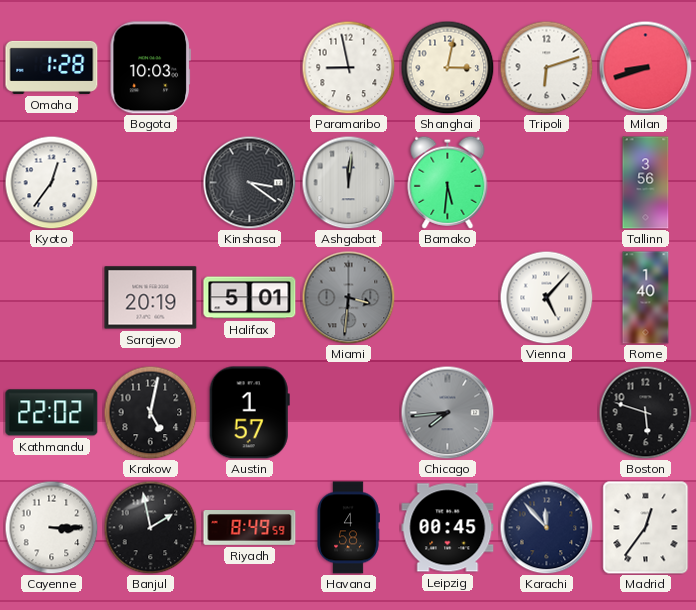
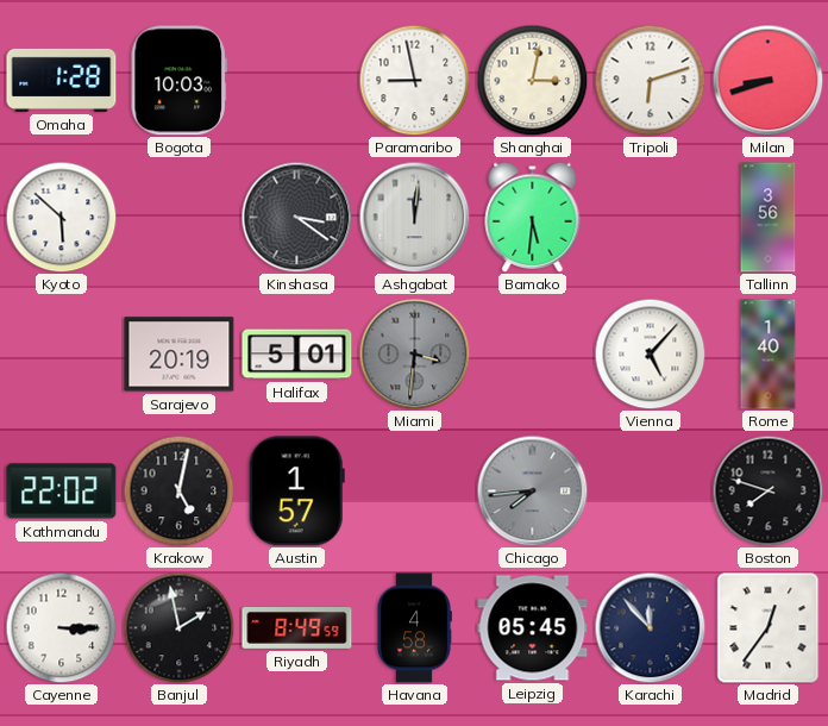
Kyoto: 12:36 -> 5:52 (61, 217)
Boston: 5:48 -> 7:48 (767, 490)
Leipzig: 00:45 -> 05:45 (533, 628)
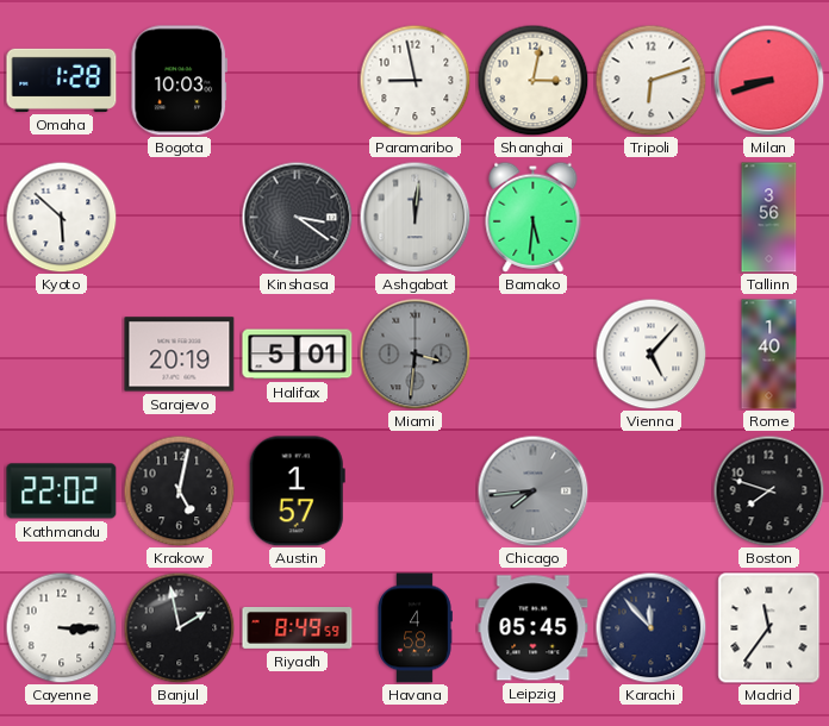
Madrid: 12:36 -> 11:36 (769, 628)
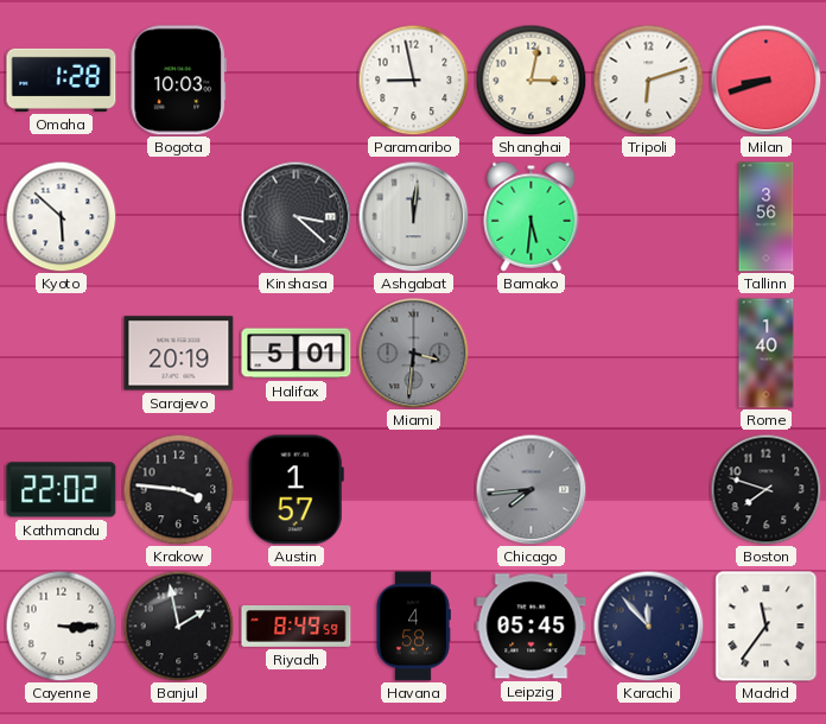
Kinshasa: 3:21 -> 3:22 (296, 216)
Vienna: 5:07 -> none (650, 353)
Krakow: 5:02 -> 3:46 (178, 489)
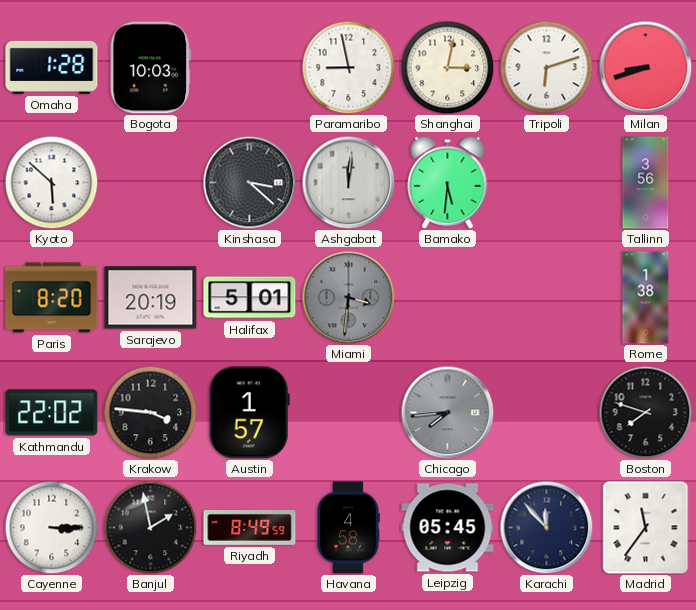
Paris: none -> 8:20 (52, 298)
Rome: 1:40 -> 1:38 (646, 298)
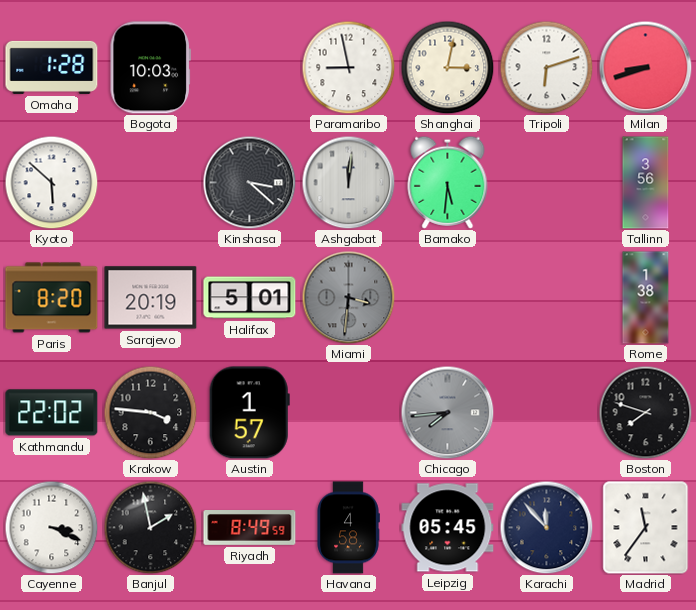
Cayenne: 3:15 -> 3:19 (51, 527)
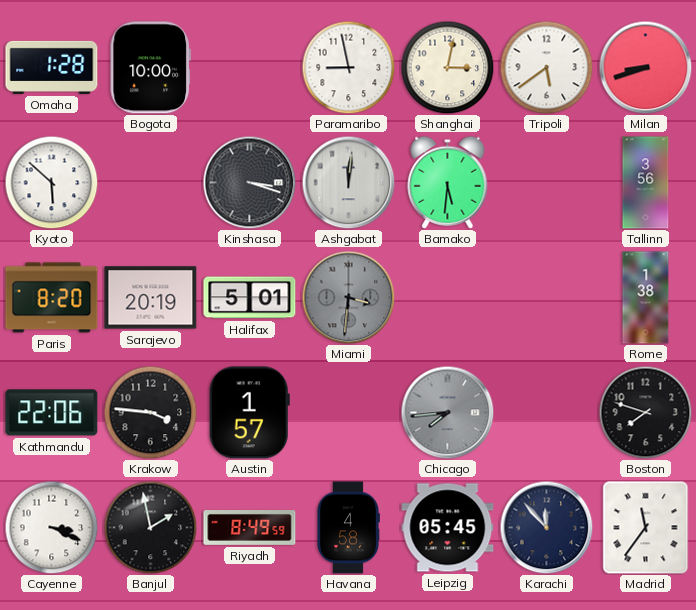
Bogota: 10:03 -> 10:00 (150, 68)
Tripoli: 6:12 -> 5:39 (546, 67)
Kinshasa: 3:22 -> 3:18 (249, 182)
Kathmandu: 22:02 -> 22:06 (52, 413)
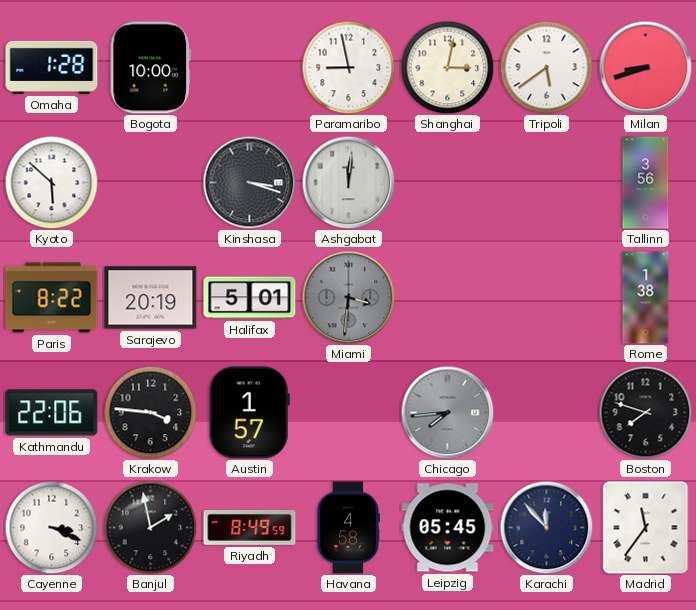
Bamako: 5:31 -> none (448, 182)
Paris: 8:20 -> 8:22 (52, 298)
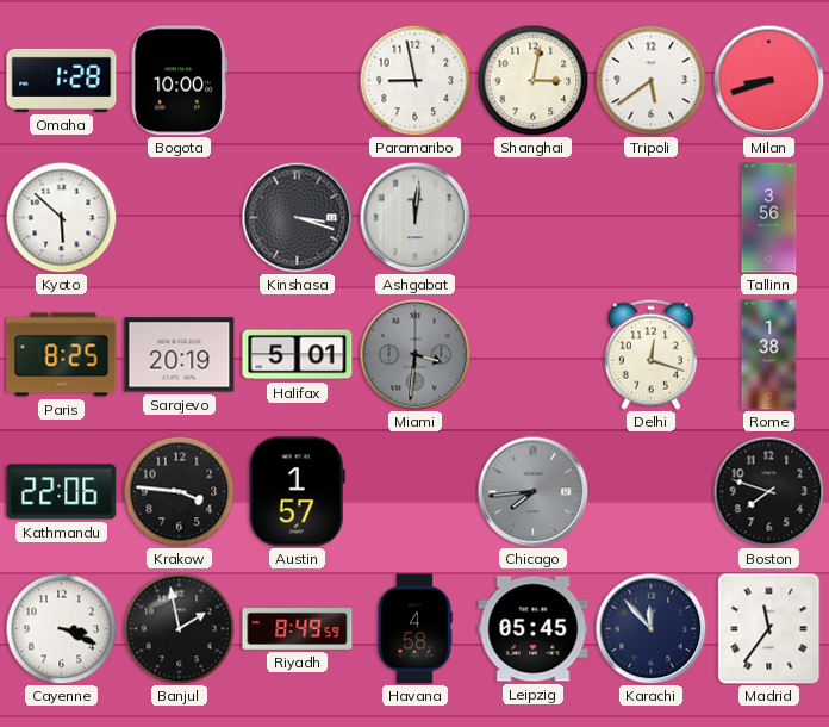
Paris: 8:22 -> 8:25 (62, 355)
Delhi: none -> 12:18 (650, 354)
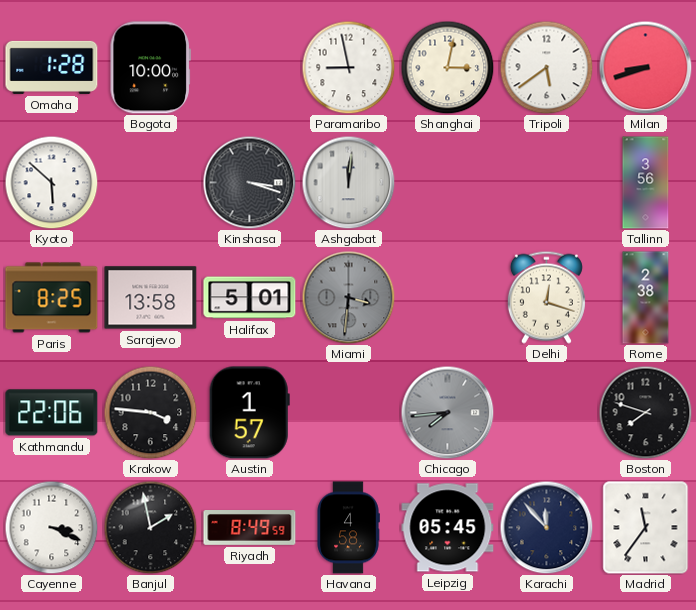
Sarajevo: 20:19 -> 13:58 (151, 298)
Rome: 1:38 -> 2:38 (646, 298)
